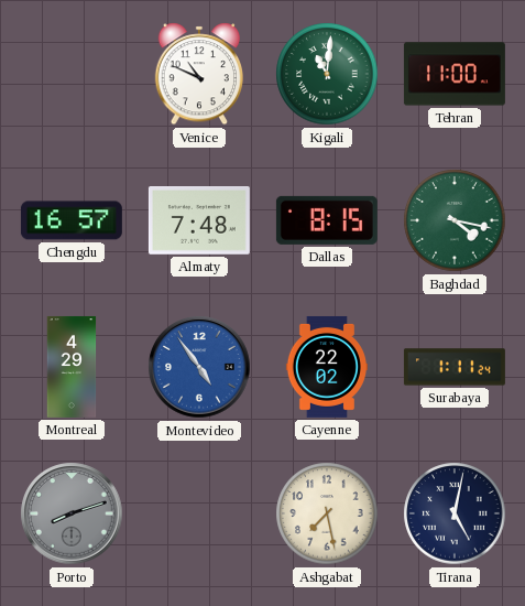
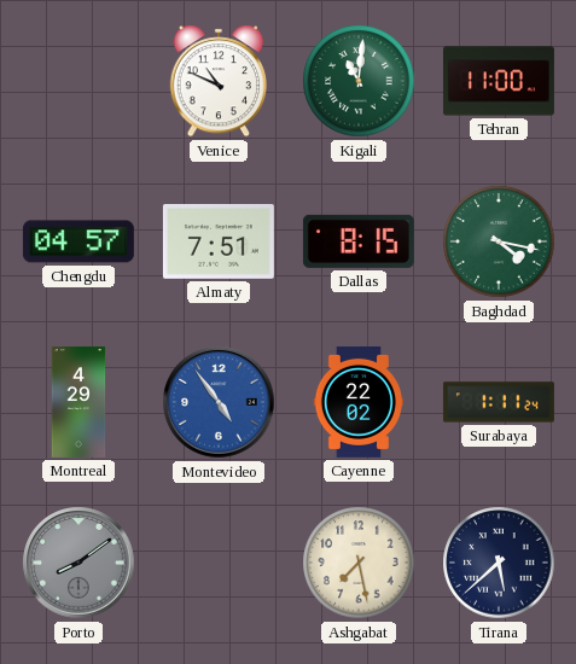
Chengdu: 16:57 -> 04:57 (78, 241)
Almaty: 7:48 -> 7:51 (219, 243)
Porto: 8:12 -> 8:09 (78, 563)
Tirana: 5:02 -> 5:38 (499, 563)
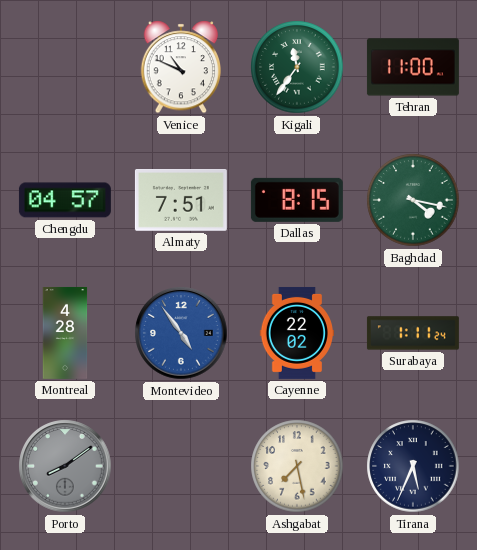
Kigali: 11:01 -> 11:36 (297, 67)
Montreal: 4:29 -> 4:28 (65, 333)
Tirana: 5:38 -> 5:34 (413, 466)
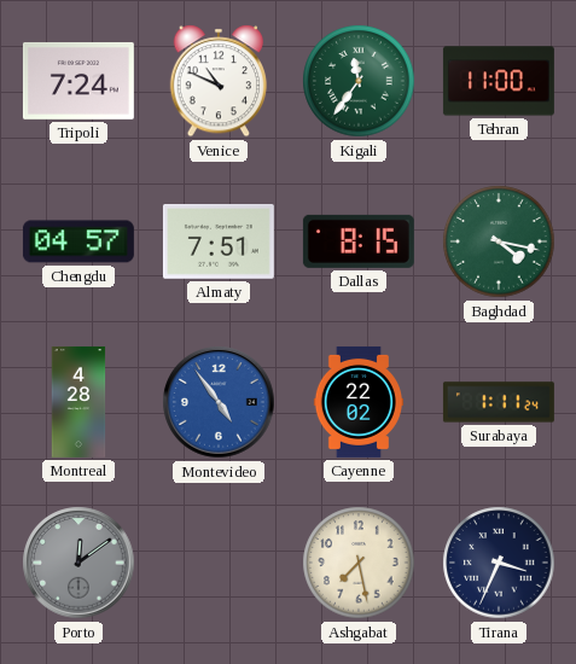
Tripoli: none -> 7:24 (78, 81)
Porto: 8:09 -> 12:09 (78, 563)
Tirana: 5:34 -> 3:34 (499, 563)
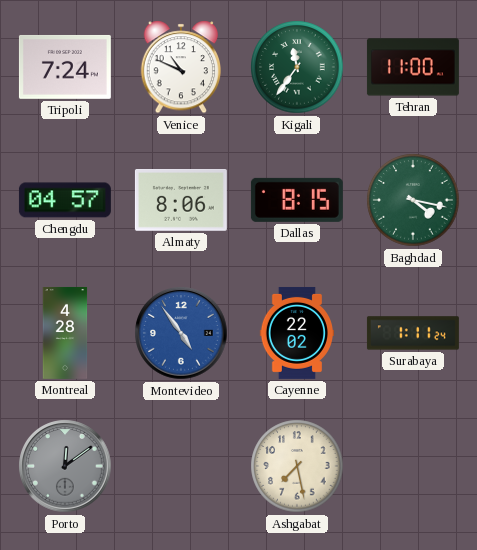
Almaty: 7:51 -> 8:06 (181, 201)
Tirana: 3:34 -> none (499, 563)
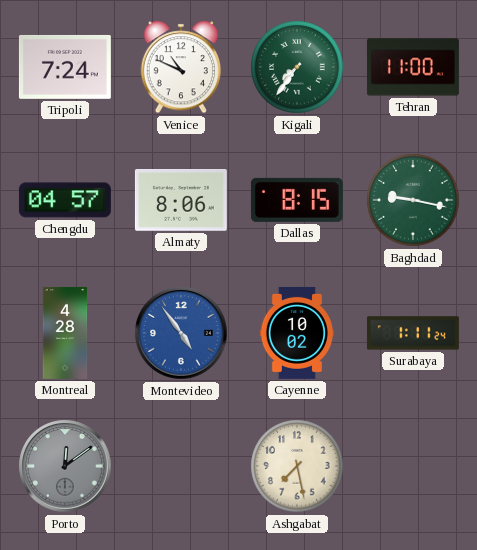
Kigali: 11:36 -> 7:36 (297, 67)
Baghdad: 4:17 -> 9:17 (413, 200)
Cayenne: 22:02 -> 10:02 (296, 333)
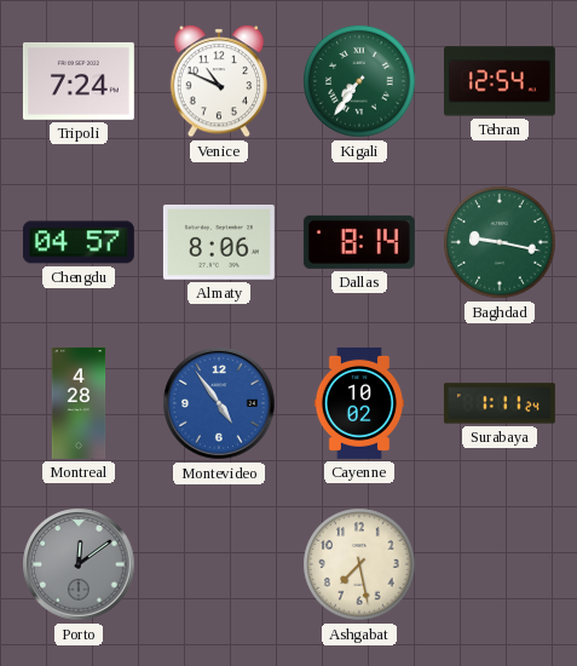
Tehran: 11:00 -> 12:54 (500, 81)
Dallas: 8:15 -> 8:14 (359, 242)
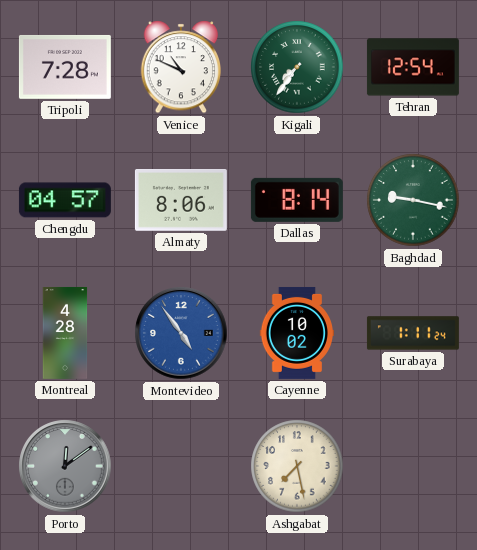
Tripoli: 7:24 -> 7:28 (65, 67)
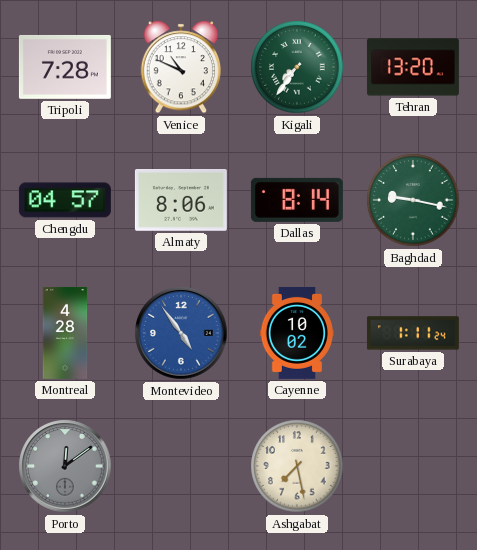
Tehran: 12:54 -> 13:20 (413, 67)
